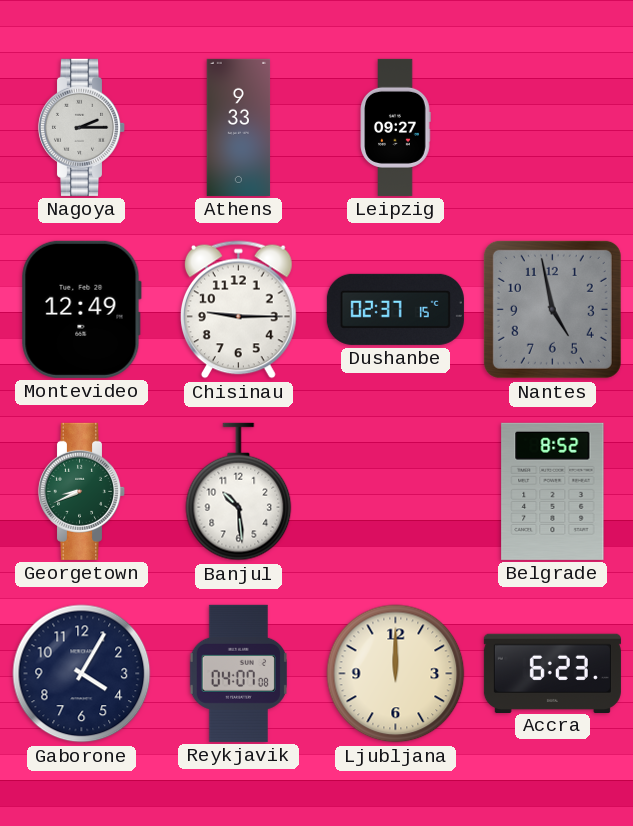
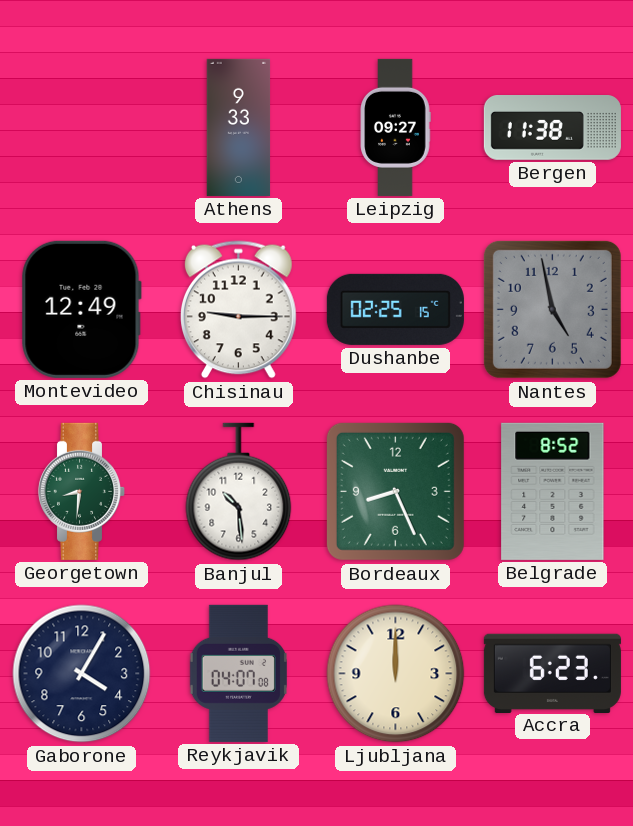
Nagoya: 2:15 -> none (82, 127)
Bergen: none -> 11:38 (552, 128)
Dushanbe: 02:37 -> 02:25 (395, 309)
Georgetown: 8:41 -> 8:31 (82, 491)
Bordeaux: none -> 8:26 (395, 491)
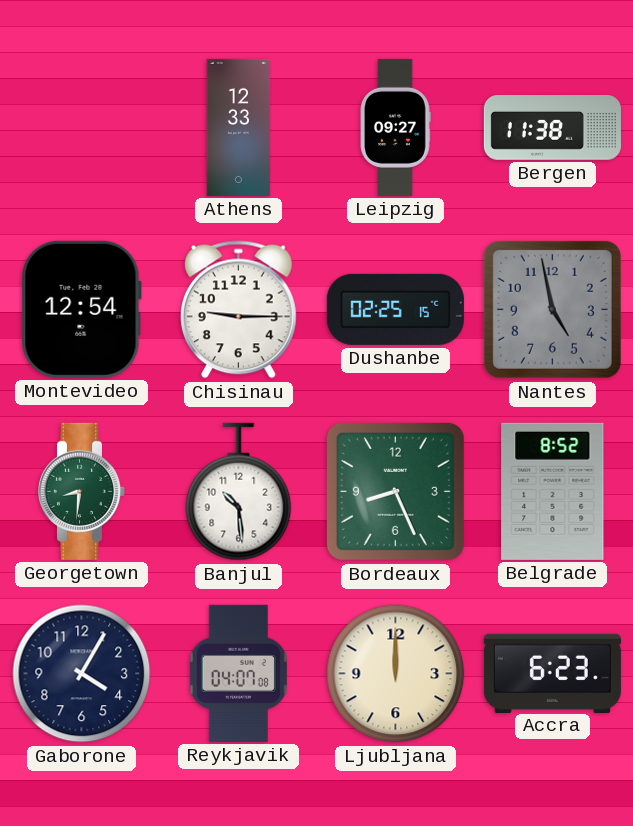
Athens: 9:33 -> 12:33 (239, 127)
Montevideo: 12:49 -> 12:54 (81, 309)
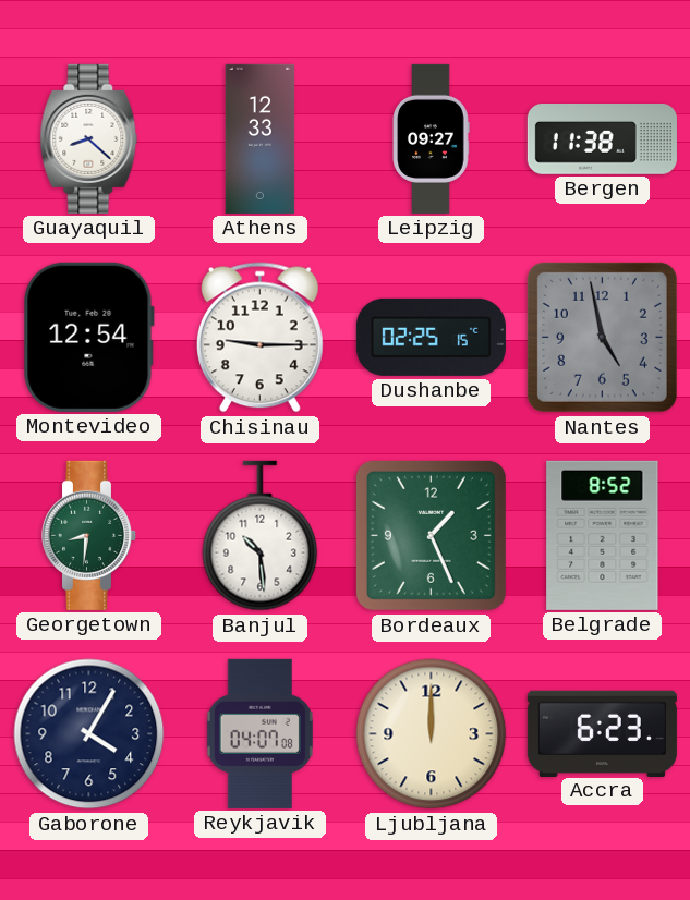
Guayaquil: none -> 8:22 (89, 138)
Bordeaux: 8:26 -> 1:26 (431, 535)
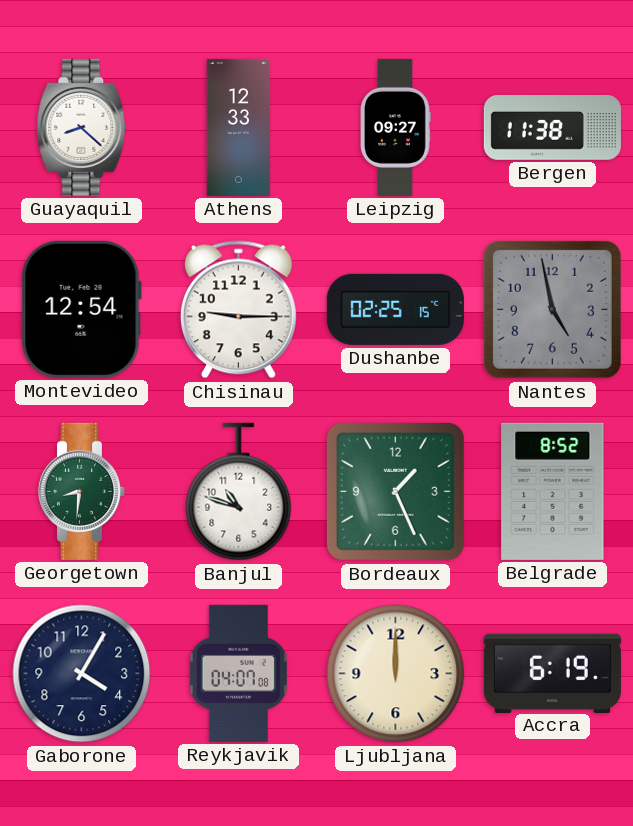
Banjul: 10:29 -> 10:48 (239, 492)
Accra: 6:23 -> 6:19 (552, 673)
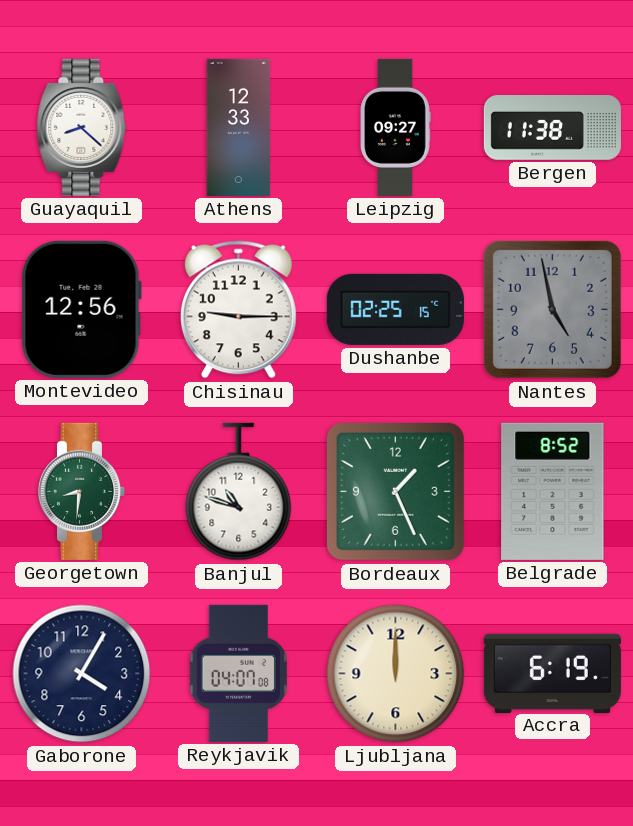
Montevideo: 12:54 -> 12:56 (81, 309)
